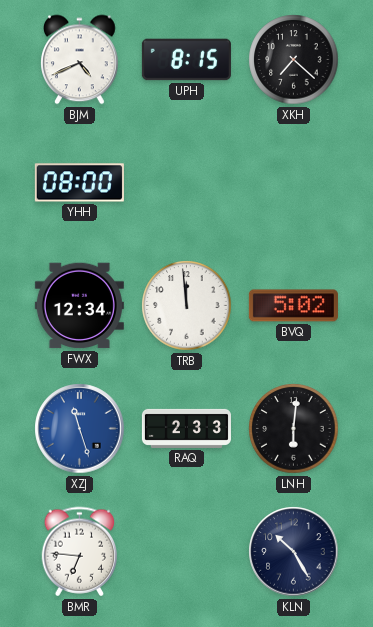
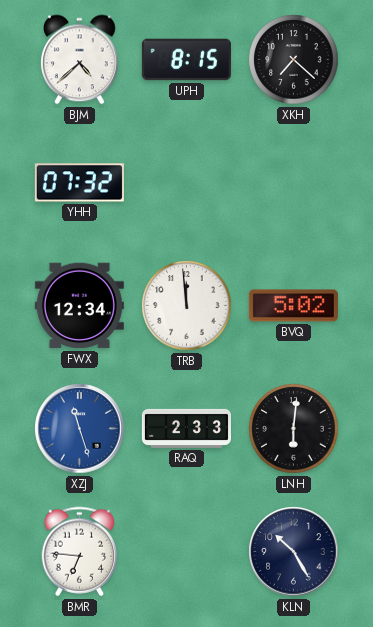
BJM: 4:41 -> 4:38 (80, 60)
YHH: 08:00 -> 07:32 (79, 183)
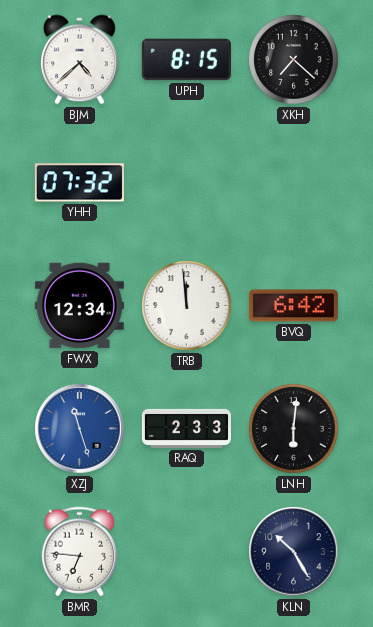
BVQ: 5:02 -> 6:42 (293, 306)
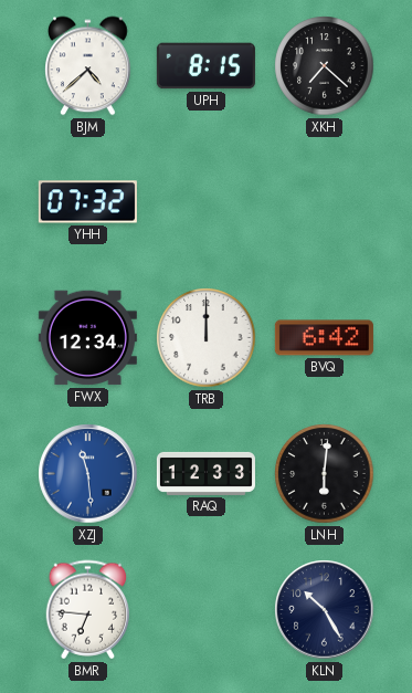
TRB: 11:59 -> 12:00 (207, 338)
XZJ: 11:27 -> 11:29 (88, 474)
RAQ: 2:33 -> 12:33 (205, 473)
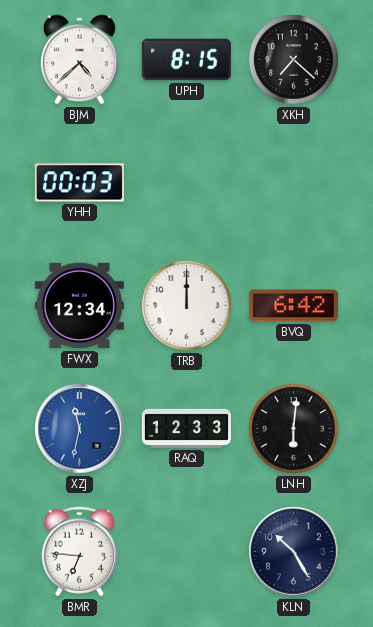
YHH: 07:32 -> 00:03 (79, 183)
XZJ: 11:29 -> 11:32 (80, 429)
